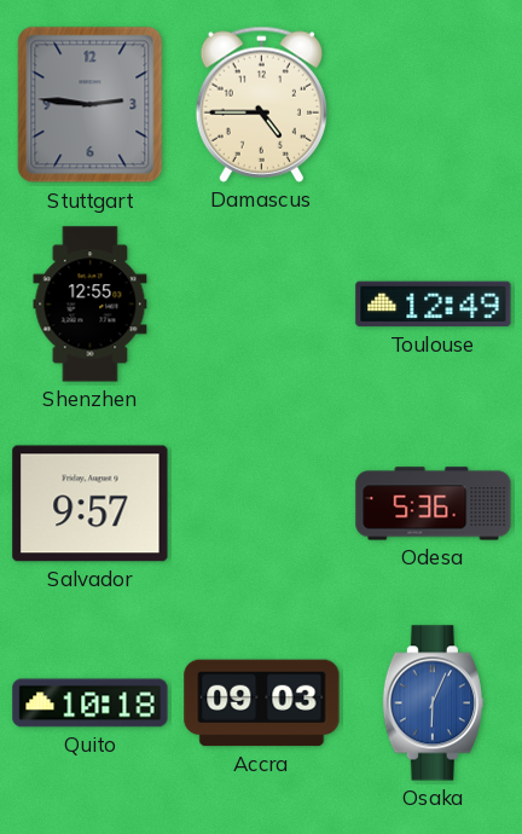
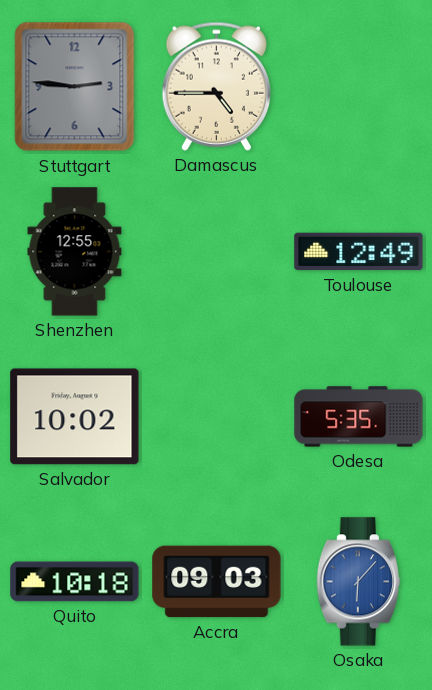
Salvador: 9:57 -> 10:02 (75, 417)
Odesa: 5:36 -> 5:35 (359, 417)
Osaka: 6:04 -> 6:07 (358, 582)
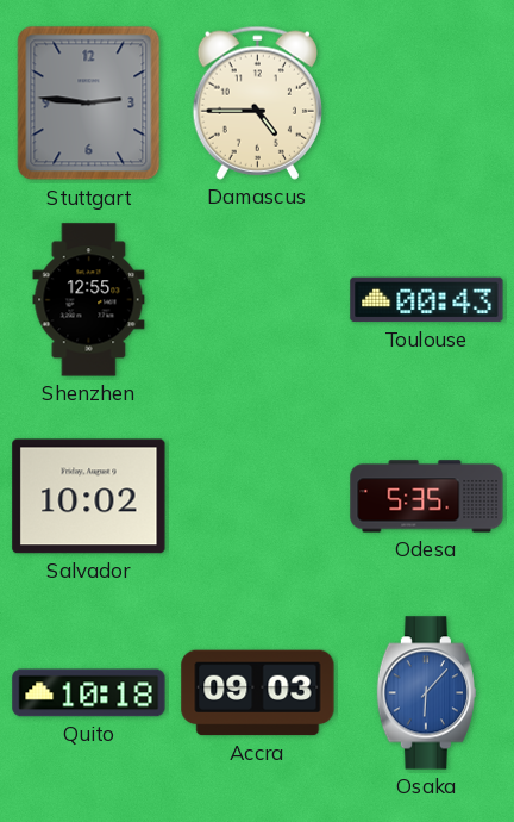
Toulouse: 12:49 -> 00:43 (427, 300)
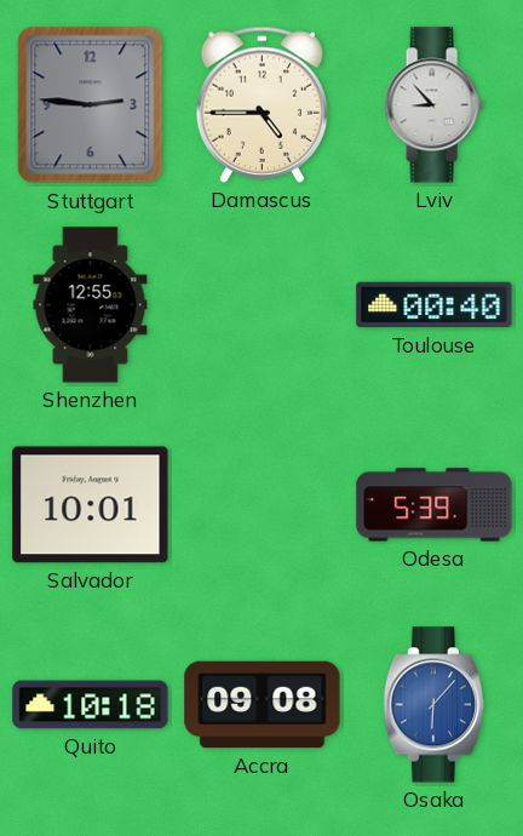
Lviv: none -> 8:53 (433, 105)
Toulouse: 00:43 -> 00:40 (435, 305)
Salvador: 10:02 -> 10:01 (91, 505)
Odesa: 5:35 -> 5:39 (435, 505)
Accra: 09:03 -> 09:08 (263, 705)
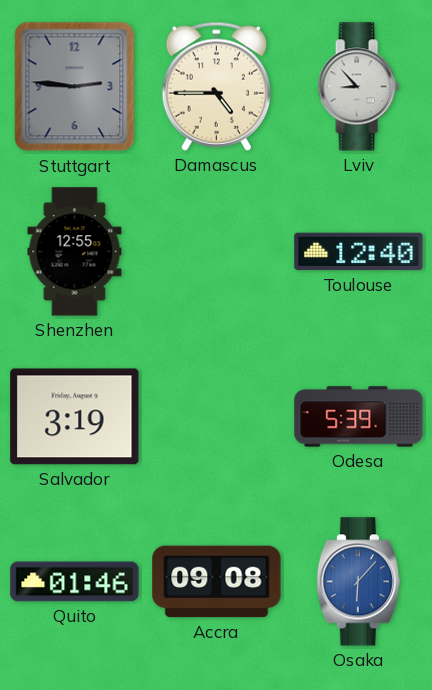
Toulouse: 00:40 -> 12:40 (359, 252)
Salvador: 10:01 -> 3:19 (75, 417)
Quito: 10:18 -> 01:46 (75, 582)
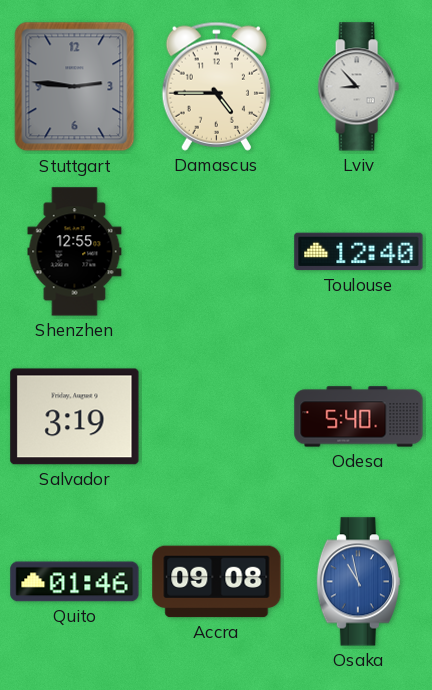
Odesa: 5:39 -> 5:40 (359, 417)
Osaka: 6:07 -> 10:58 (358, 582)
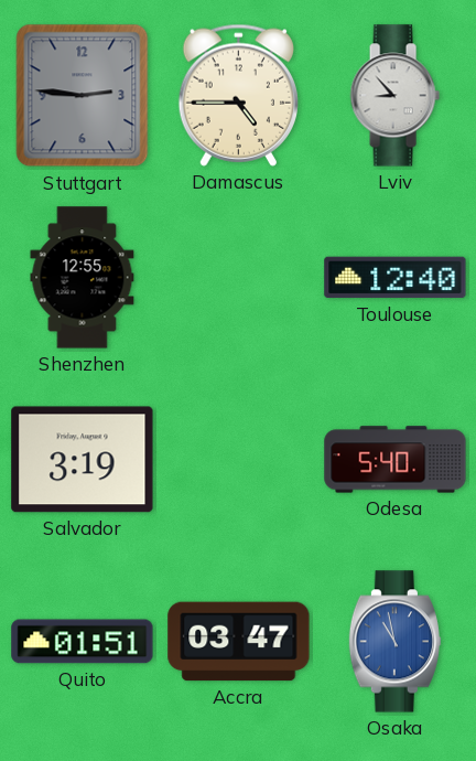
Quito: 01:46 -> 01:51 (83, 642)
Accra: 09:08 -> 03:47 (239, 642)
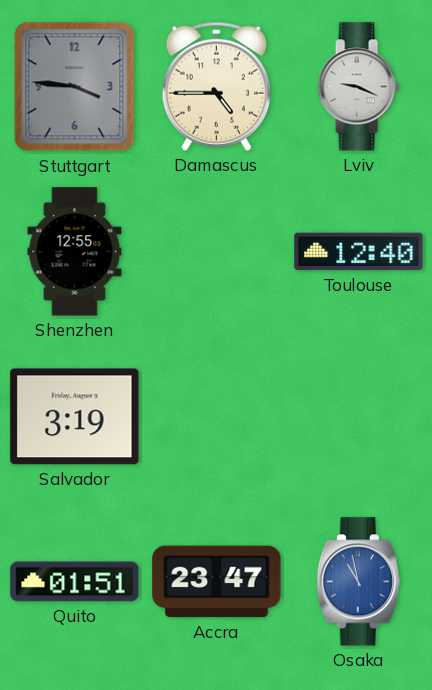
Stuttgart: 2:46 -> 3:46 (75, 87)
Lviv: 8:53 -> 9:19 (358, 87)
Odesa: 5:40 -> none (396, 460)
Accra: 03:47 -> 23:47 (217, 582)
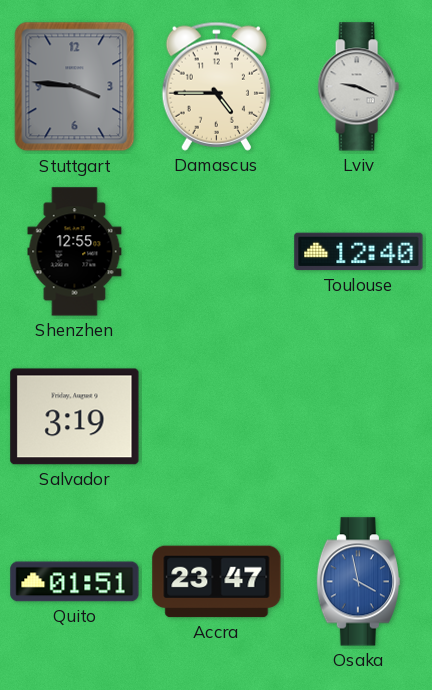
Osaka: 10:58 -> 3:58 (358, 582)
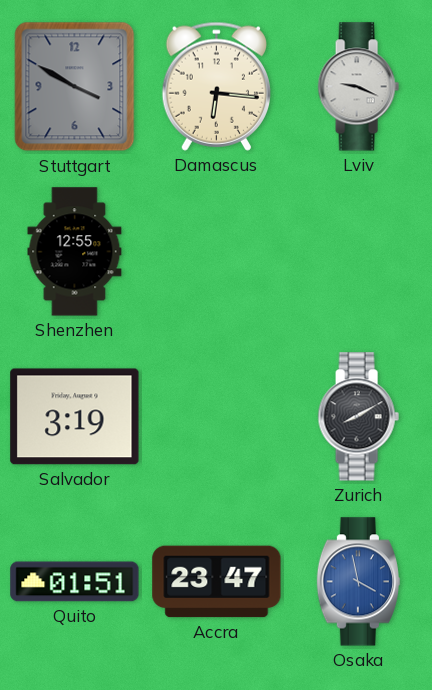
Stuttgart: 3:46 -> 3:50 (75, 87)
Damascus: 4:45 -> 6:16 (216, 86)
Toulouse: 12:40 -> none (359, 252)
Zurich: none -> 8:10 (358, 417)
